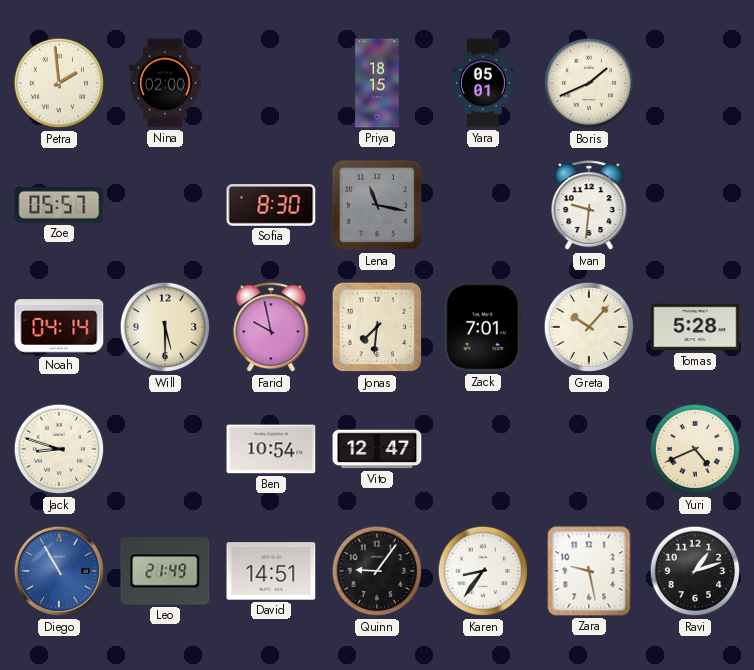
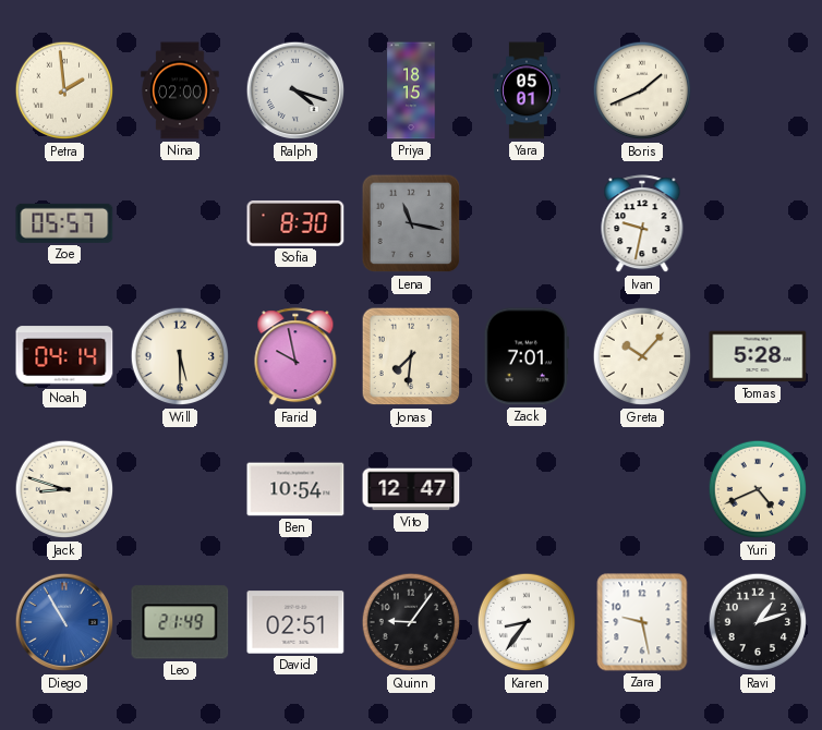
Ralph: none -> 4:18 (295, 90)
Ivan: 9:31 -> 9:32 (642, 224)
David: 14:51 -> 02:51 (295, 622)
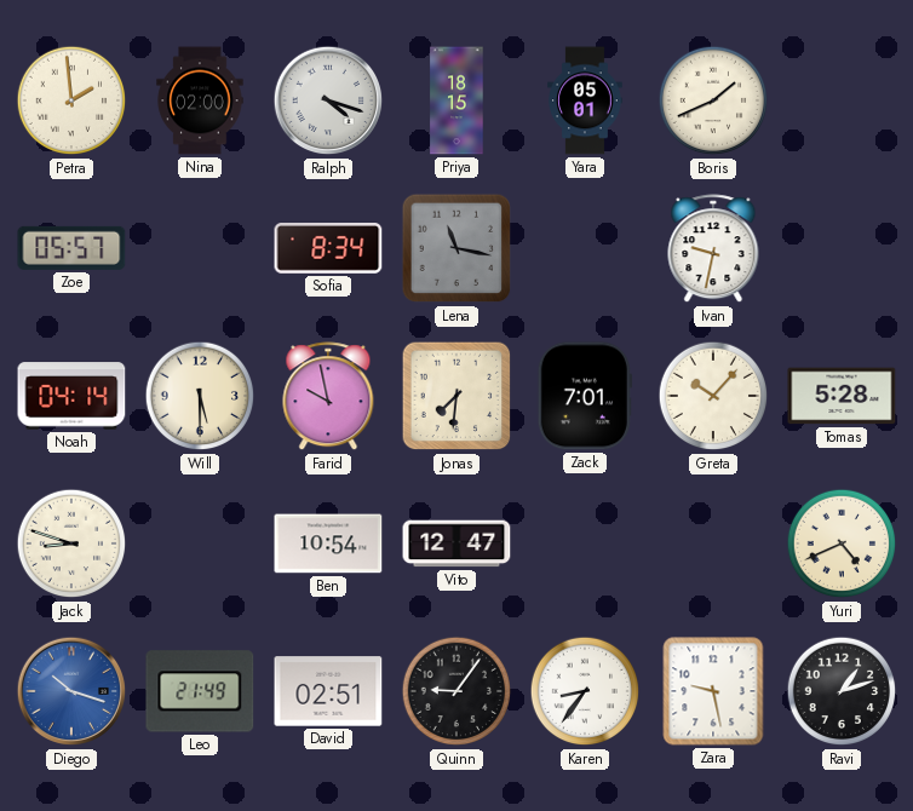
Sofia: 8:30 -> 8:34 (328, 249)
Diego: 10:55 -> 10:18 (71, 691)
